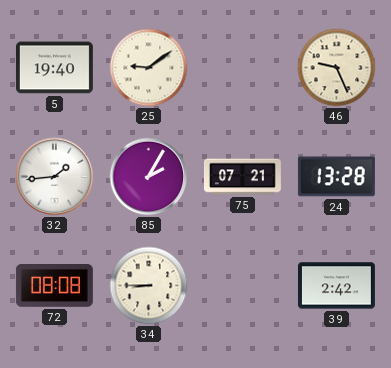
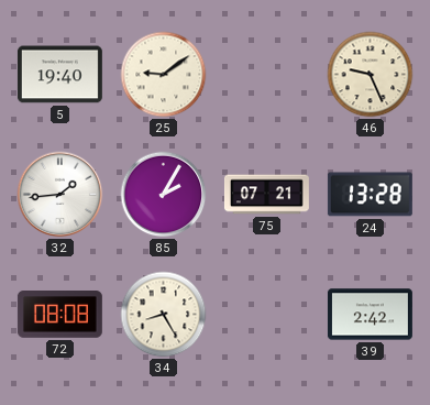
34: 8:45 -> 8:25 (164, 315)
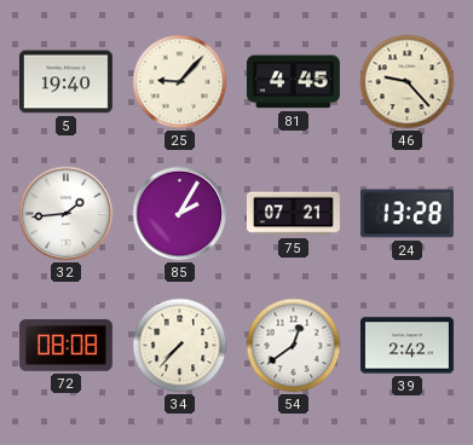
25: 9:09 -> 9:07 (180, 82)
81: none -> 4:45 (293, 82)
46: 9:26 -> 9:23 (408, 82)
34: 8:25 -> 7:37 (180, 346)
54: none -> 12:39 (294, 346)
